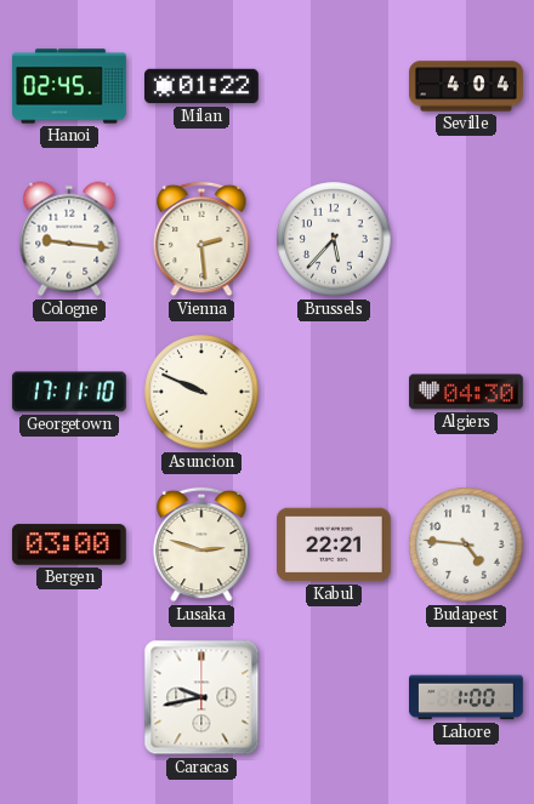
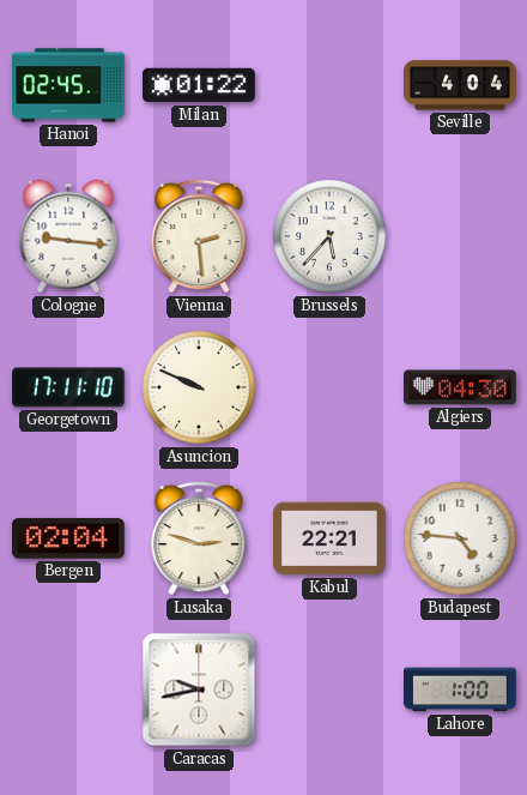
Bergen: 03:00 -> 02:04 (68, 538)
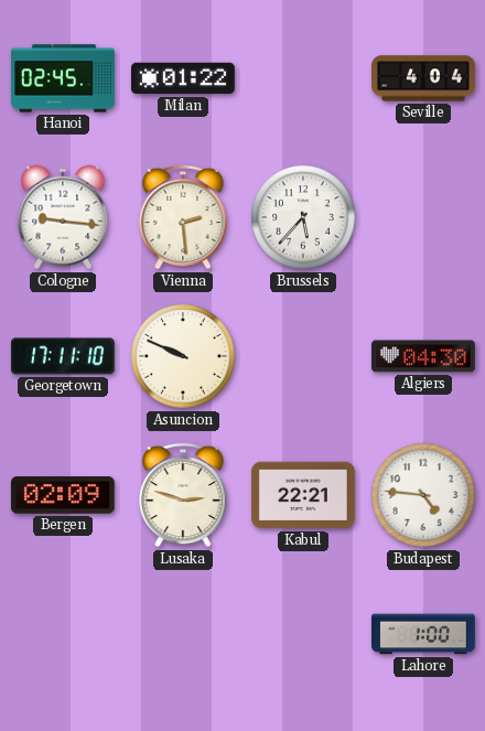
Bergen: 02:04 -> 02:09 (63, 495)
Caracas: 9:43 -> none (199, 689)
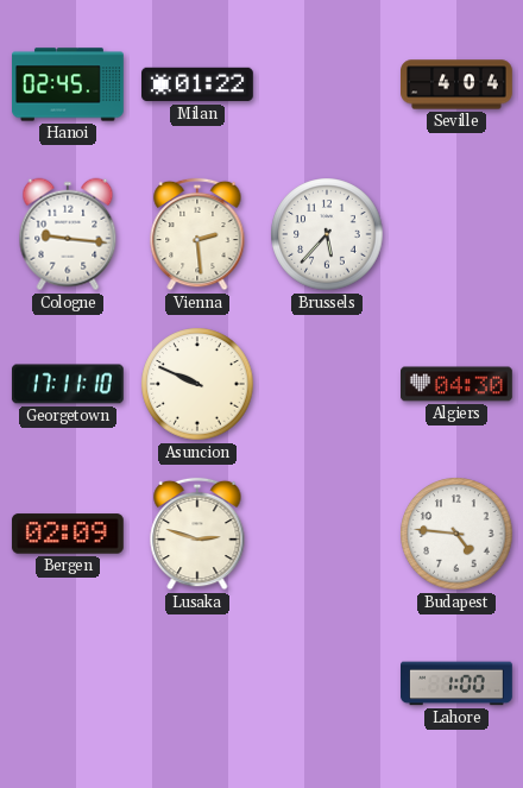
Kabul: 22:21 -> none (304, 495)
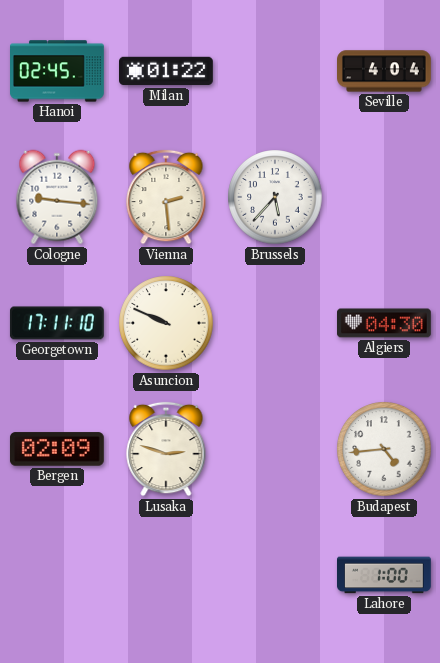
Budapest: 4:46 -> 4:44 (384, 449)
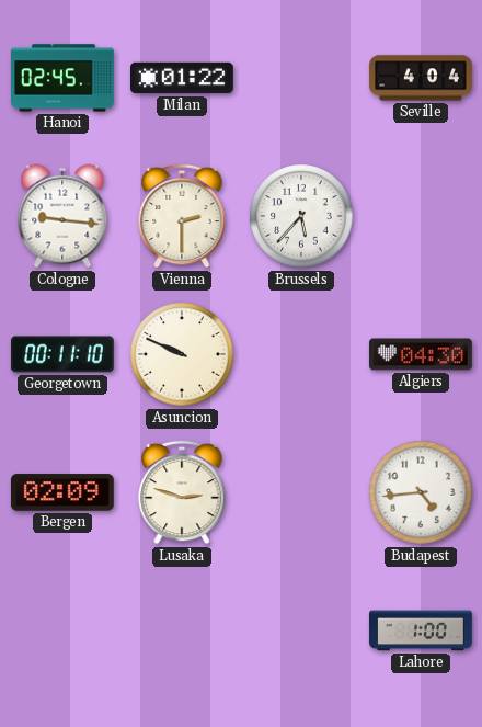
Vienna: 2:29 -> 2:30 (182, 216)
Georgetown: 17:11 -> 00:11 (62, 354)
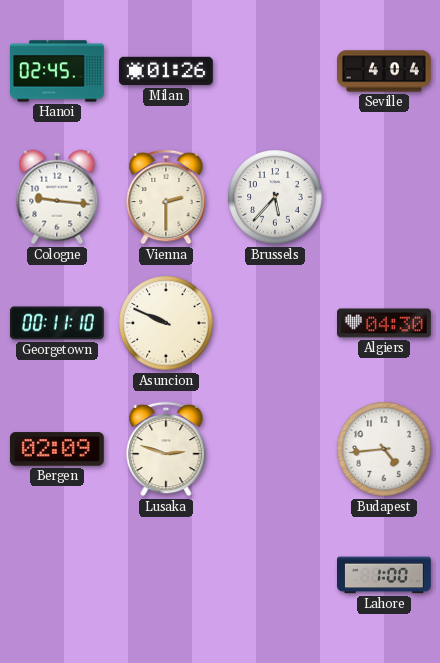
Milan: 01:22 -> 01:26 (167, 71)
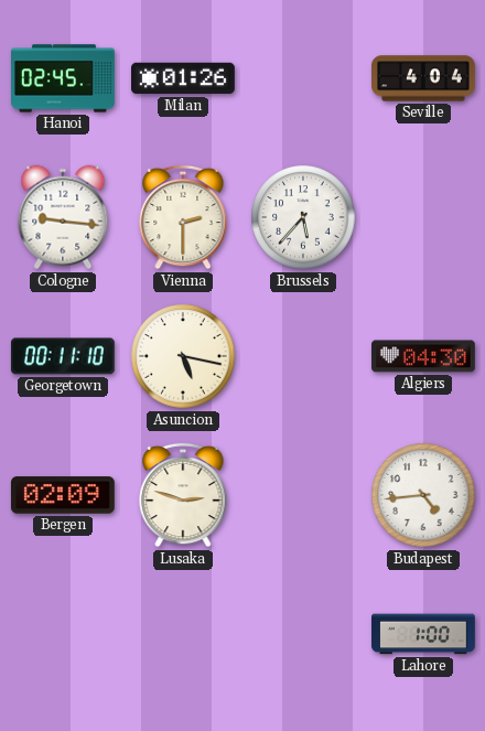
Asuncion: 9:49 -> 5:17 (183, 356)
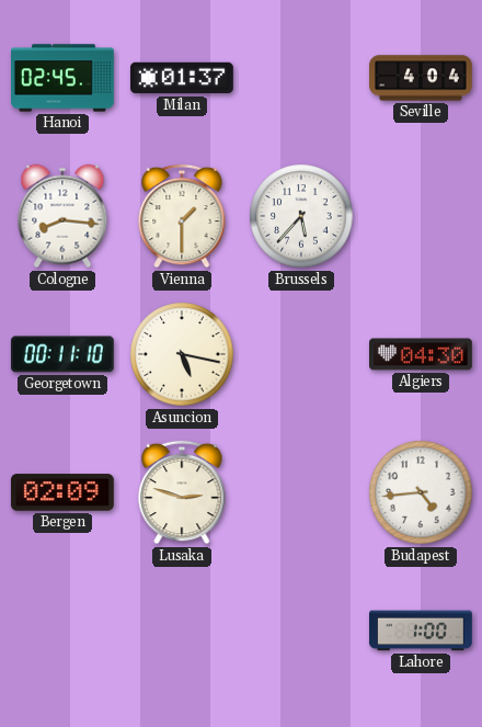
Milan: 01:26 -> 01:37 (183, 78)
Cologne: 9:16 -> 8:16 (62, 216)
Vienna: 2:30 -> 1:30 (182, 216)
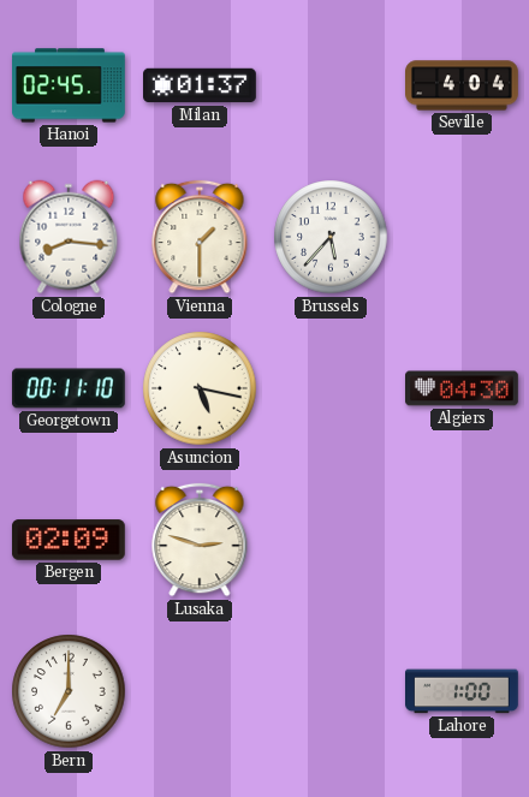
Budapest: 4:44 -> none (421, 492)
Bern: none -> 7:00 (69, 691)
